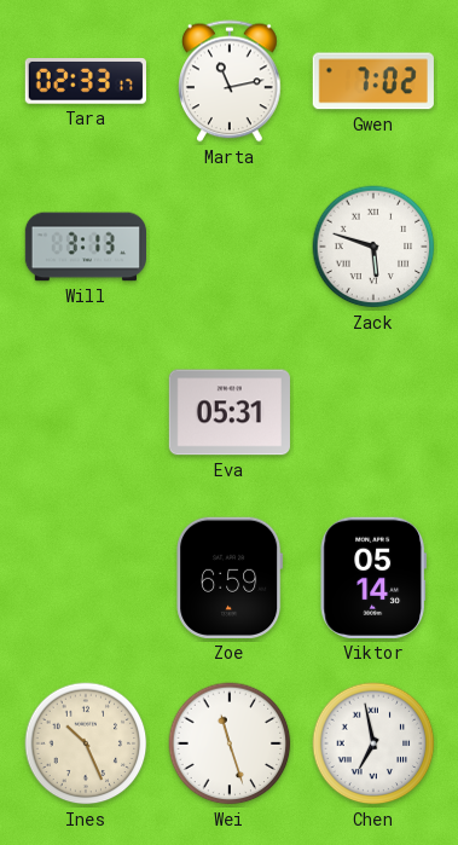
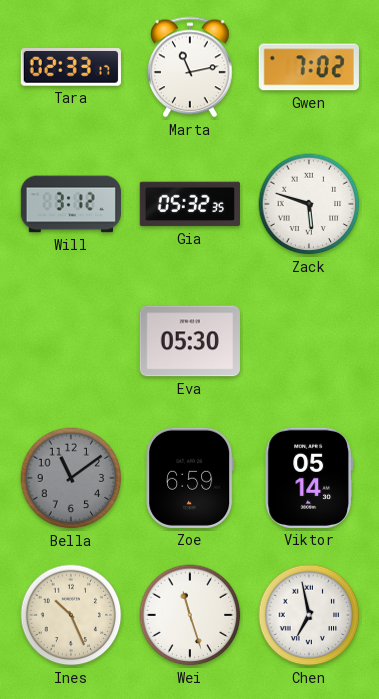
Will: 3:13 -> 3:12 (70, 204)
Gia: none -> 05:32 (189, 204)
Eva: 05:31 -> 05:30 (190, 341)
Bella: none -> 11:09 (71, 478)
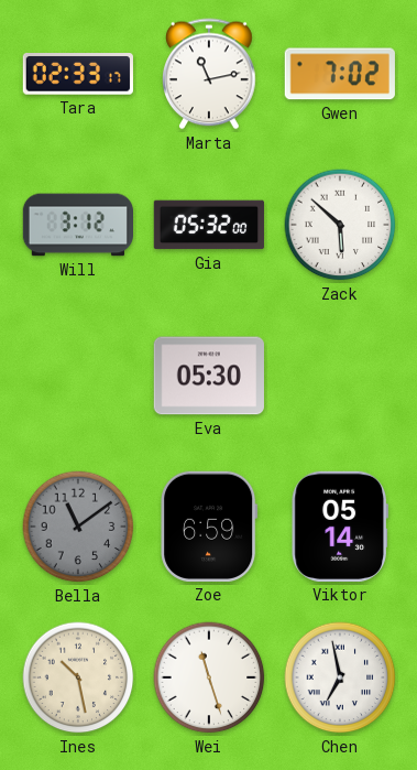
Gia: 05:32:35 -> 05:32:00 (208, 225)
Zack: 5:48 -> 5:52 (340, 225)
Ines: 10:26 -> 10:28 (78, 677)
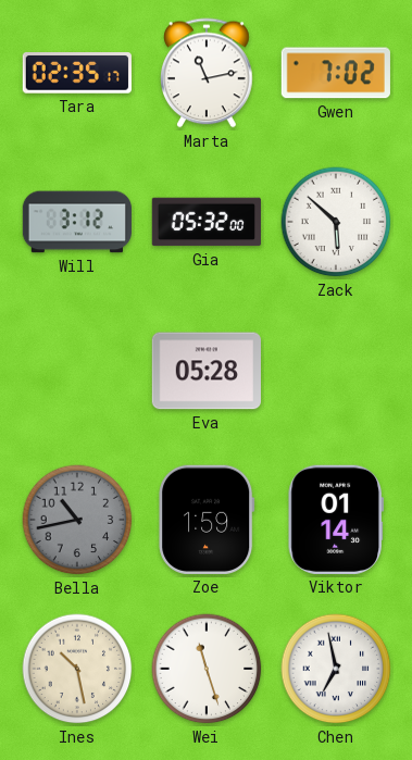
Tara: 02:33 -> 02:35 (77, 74)
Eva: 05:30 -> 05:28 (207, 371)
Bella: 11:09 -> 10:43 (77, 520)
Zoe: 6:59 -> 1:59 (207, 520)
Viktor: 05:14 -> 01:14 (336, 520)
